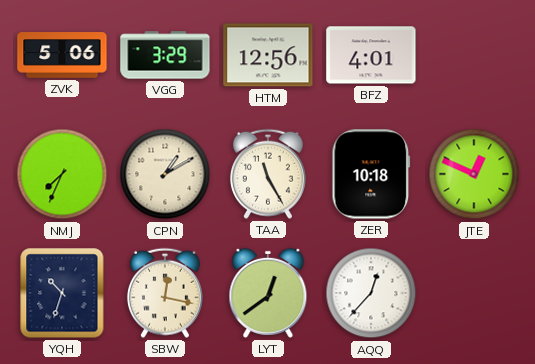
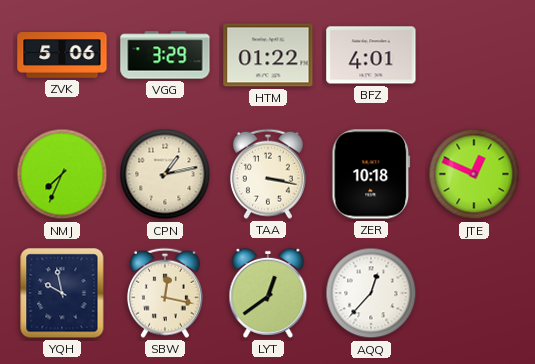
HTM: 12:56 -> 01:22 (268, 55)
CPN: 1:10 -> 1:13 (165, 174)
TAA: 11:25 -> 3:17 (268, 174)
YQH: 10:33 -> 9:58 (62, 293)
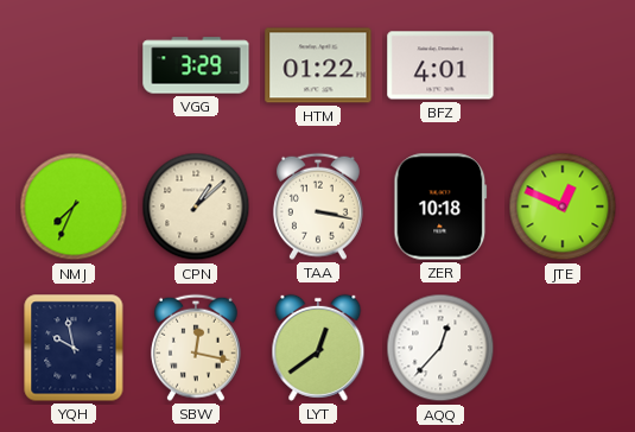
ZVK: 5:06 -> none (62, 55)
CPN: 1:13 -> 1:08 (196, 207)
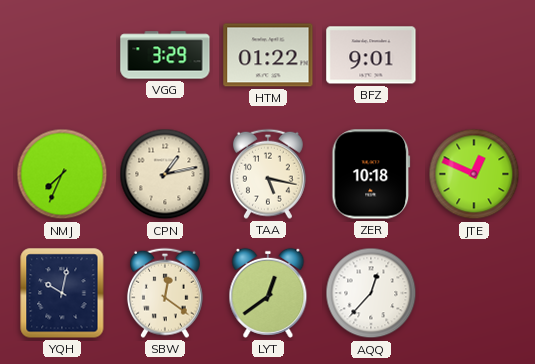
BFZ: 4:01 -> 9:01 (371, 55)
CPN: 1:08 -> 1:13 (165, 174)
TAA: 3:17 -> 5:17 (268, 174)
YQH: 9:58 -> 10:02 (62, 293)
SBW: 12:17 -> 12:21 (165, 293)
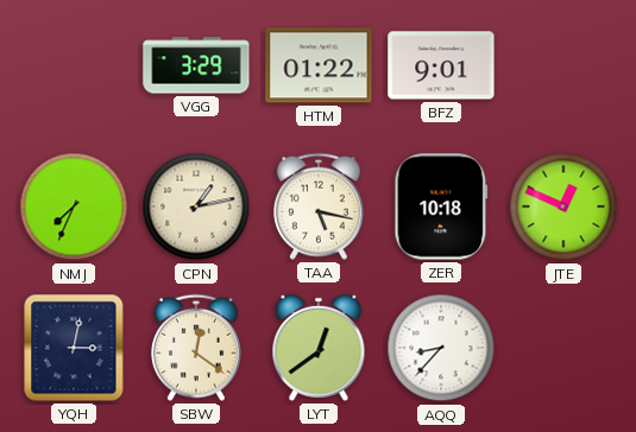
YQH: 10:02 -> 3:02 (74, 348)
AQQ: 12:37 -> 8:37 (441, 348)
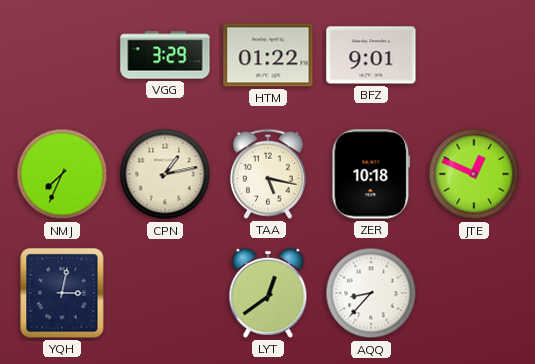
SBW: 12:21 -> none (196, 348)
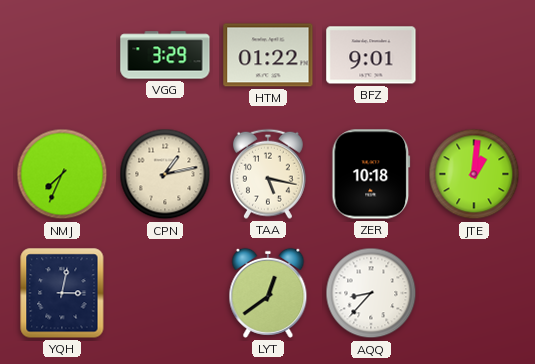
JTE: 12:49 -> 1:01 (474, 174)
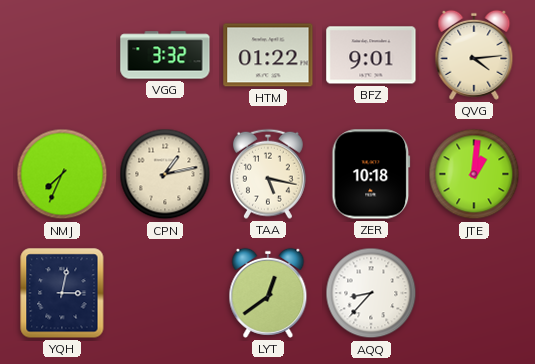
VGG: 3:29 -> 3:32 (165, 55)
QVG: none -> 4:14 (474, 55)
